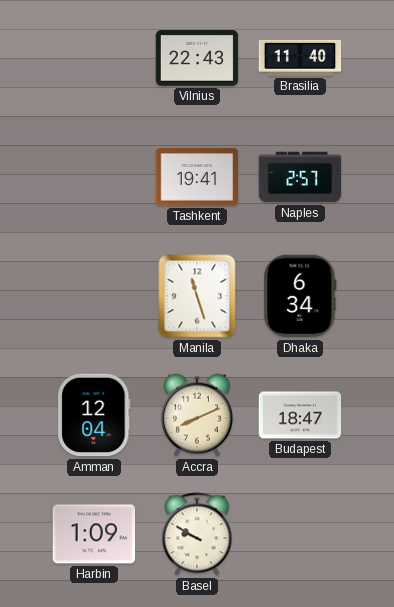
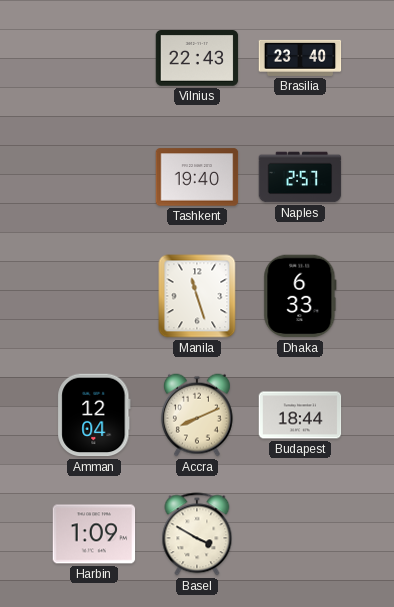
Brasilia: 11:40 -> 23:40 (300, 58)
Tashkent: 19:41 -> 19:40 (197, 177)
Dhaka: 6:34 -> 6:33 (300, 296)
Budapest: 18:47 -> 18:44 (300, 415)
Basel: 9:50 -> 3:50 (197, 534)
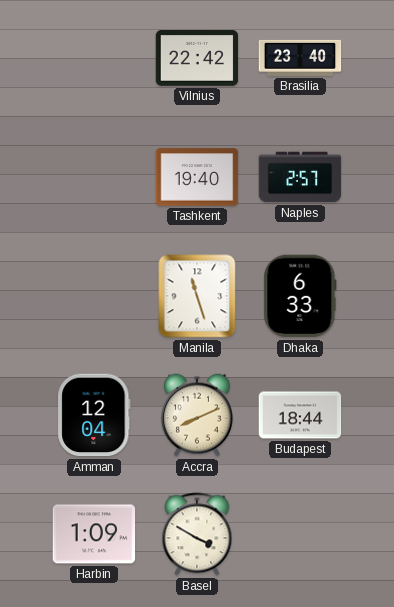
Vilnius: 22:43 -> 22:42 (197, 58)
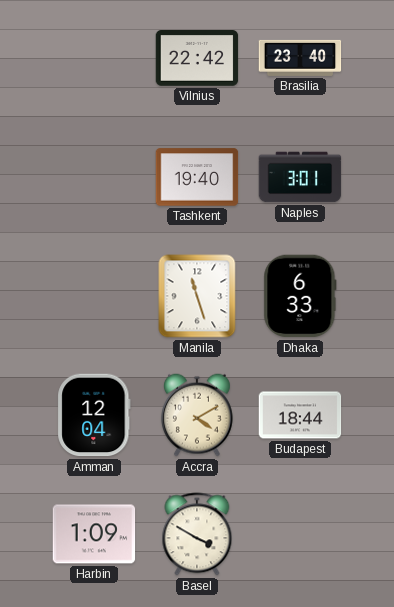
Naples: 2:57 -> 3:01 (300, 177)
Accra: 8:11 -> 4:10 (197, 415)
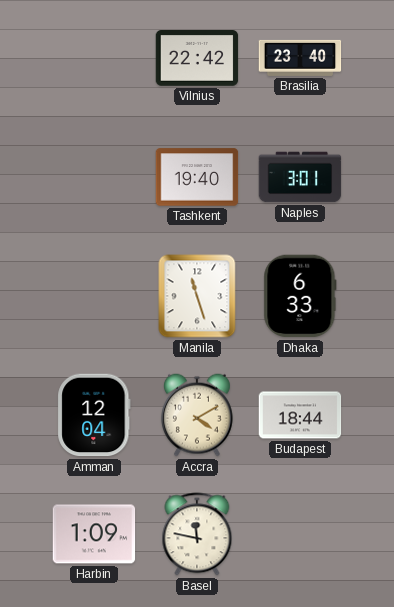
Basel: 3:50 -> 11:47 (197, 534)
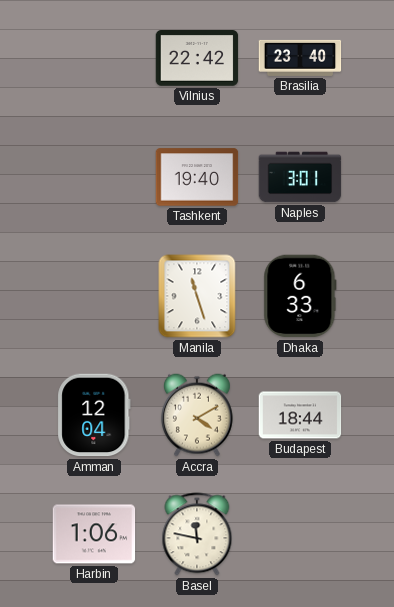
Harbin: 1:09 -> 1:06 (94, 534)
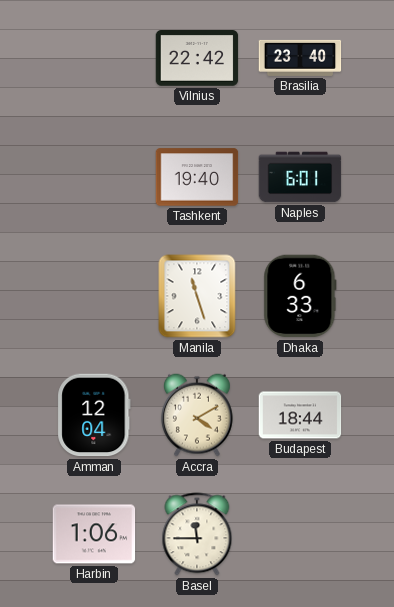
Naples: 3:01 -> 6:01 (300, 177)
Basel: 11:47 -> 11:45 (197, 534)
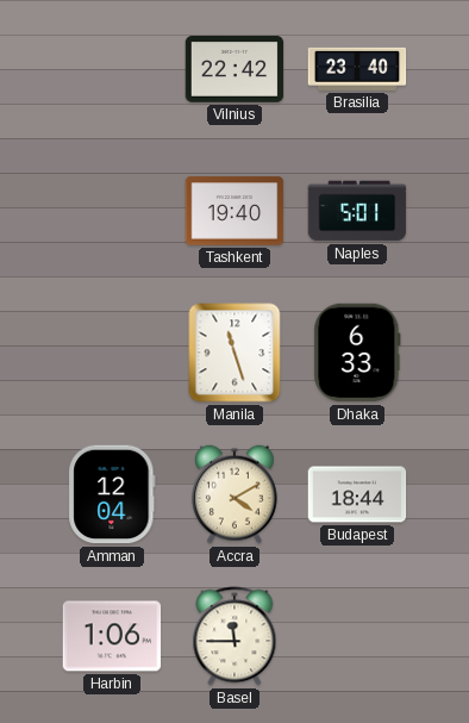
Naples: 6:01 -> 5:01 (357, 211)
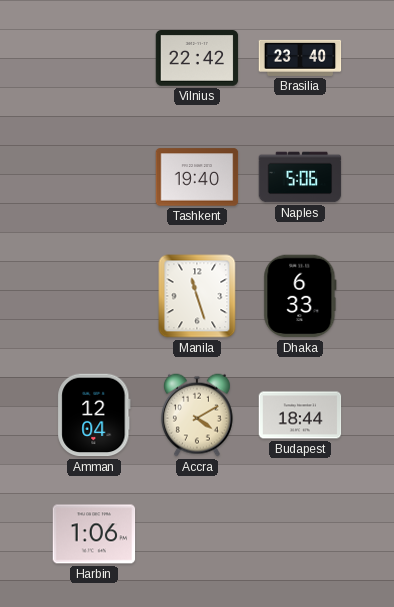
Naples: 5:01 -> 5:06 (300, 177)
Basel: 11:45 -> none (234, 636)
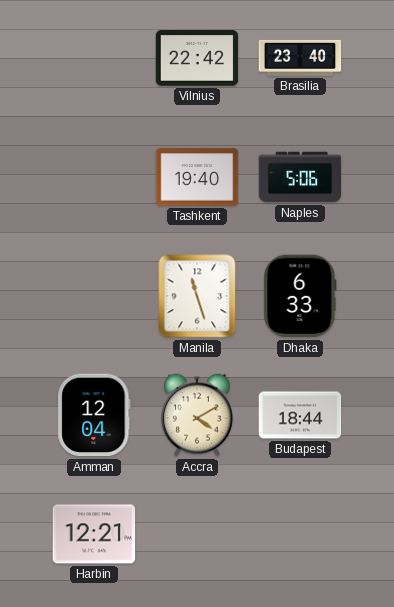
Harbin: 1:06 -> 12:21 (94, 534)
